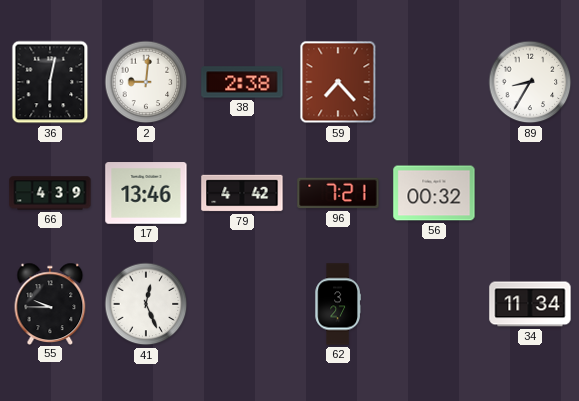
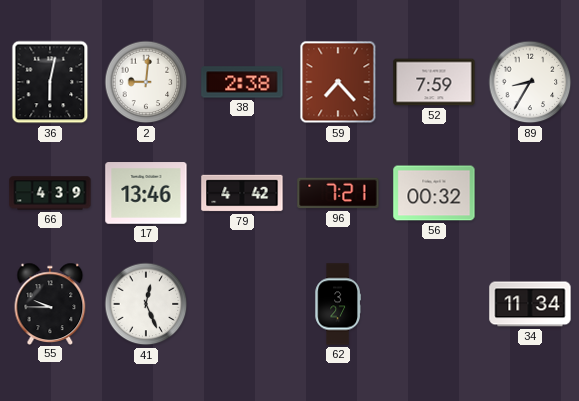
52: none -> 7:59 (434, 82)
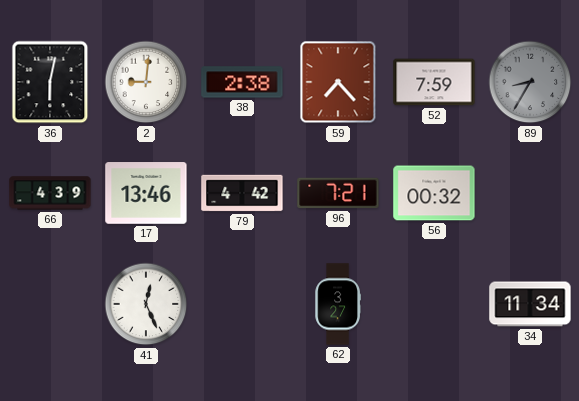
89 dial: white -> grey (530, 82)
55: 9:45 -> none (50, 303)
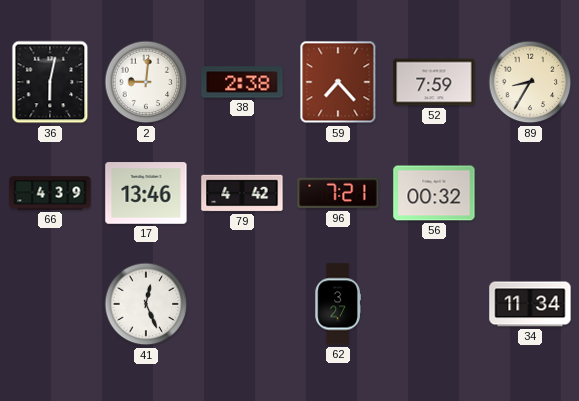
89 dial: grey -> cream (530, 82)
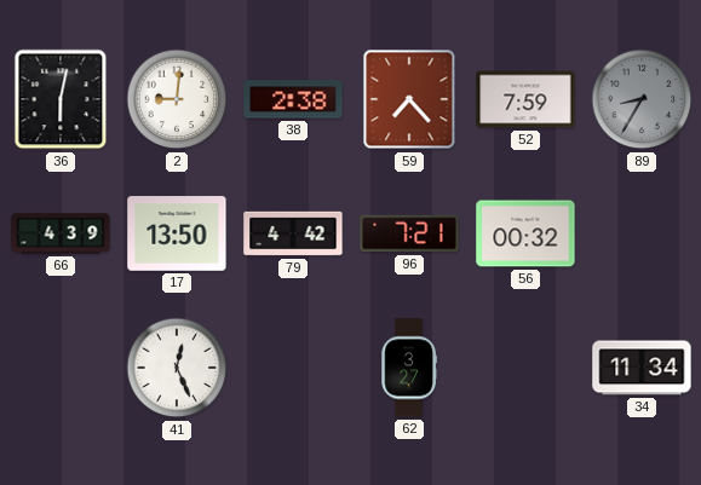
89 dial: cream -> grey (642, 99)
17: 13:46 -> 13:50 (177, 233)
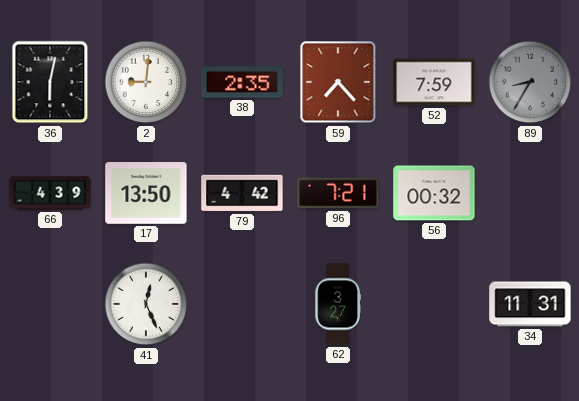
38: 2:38 -> 2:35 (242, 82)
34: 11:34 -> 11:31 (530, 304)
